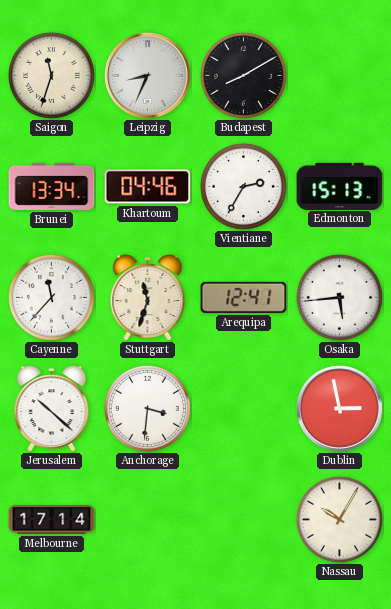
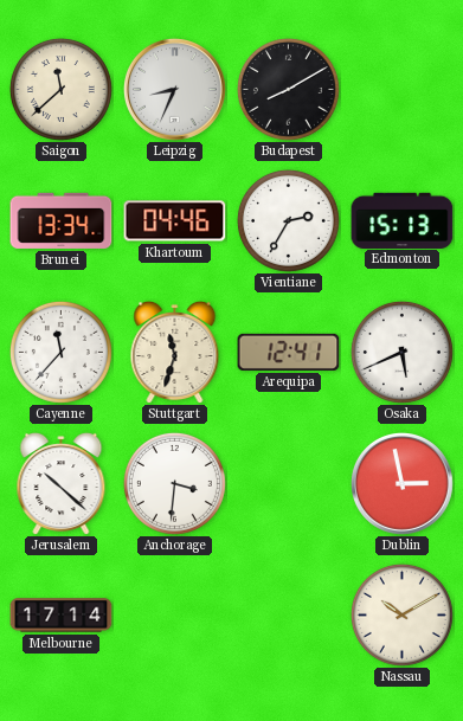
Saigon: 11:33 -> 11:38 (60, 89)
Osaka: 5:44 -> 5:41 (401, 352)
Nassau: 10:05 -> 10:10 (401, 614)
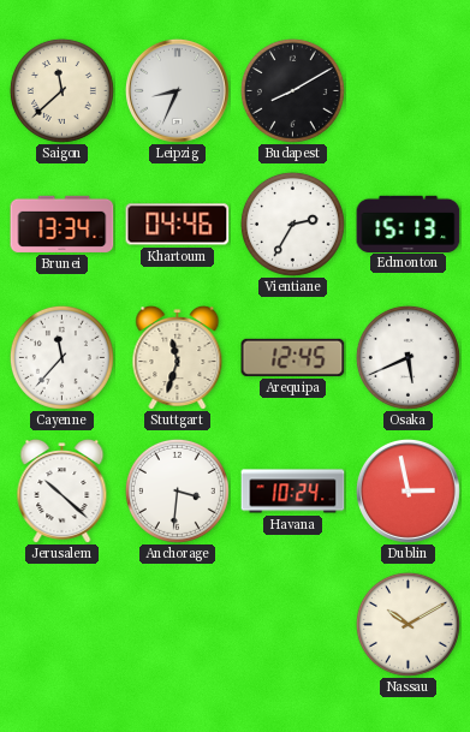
Arequipa: 12:41 -> 12:45 (293, 357)
Havana: none -> 10:24 (293, 492)
Melbourne: 17:14 -> none (62, 616)
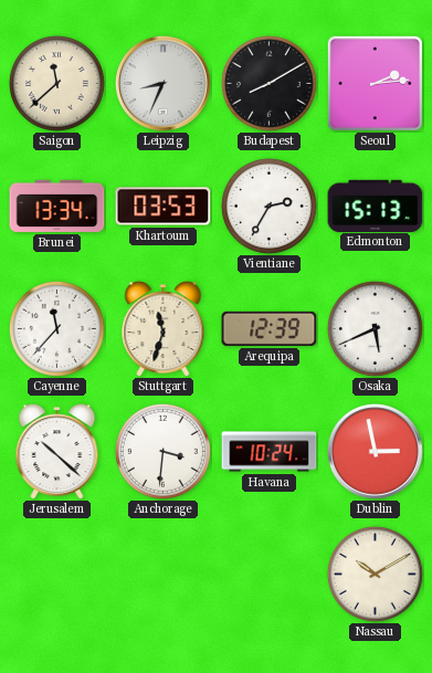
Seoul: none -> 2:14 (375, 83)
Khartoum: 04:46 -> 03:53 (164, 207)
Arequipa: 12:45 -> 12:39 (270, 328)
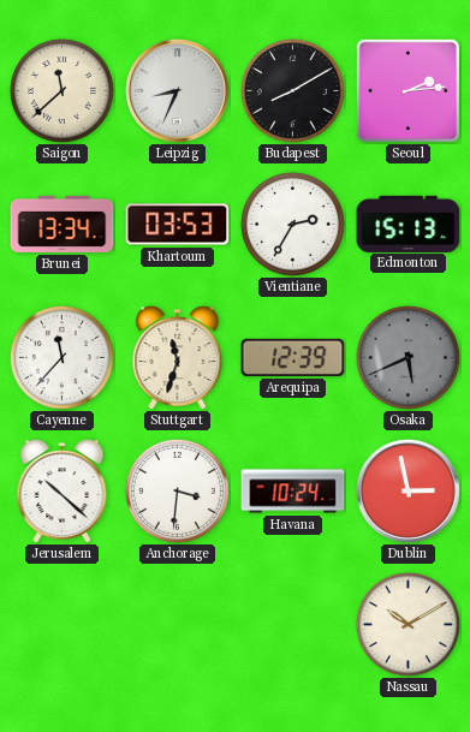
Osaka dial: white -> grey (407, 357)
